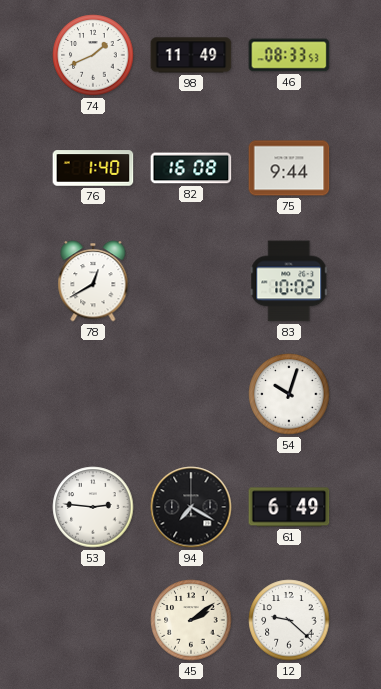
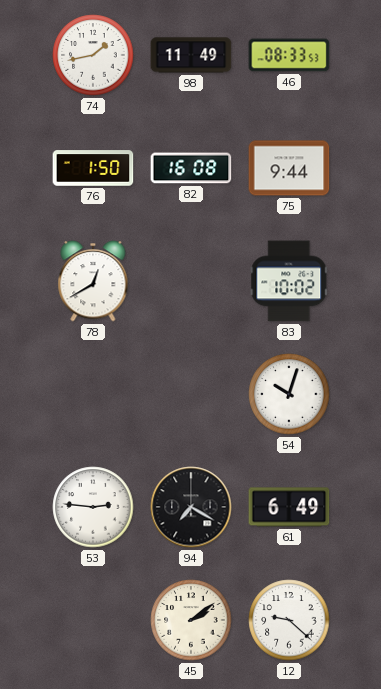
74: 1:41 -> 1:43 (93, 55)
76: 1:40 -> 1:50 (93, 168)
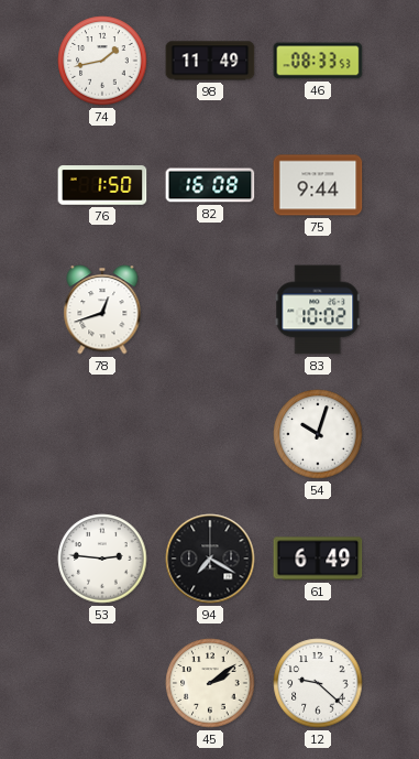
78: 12:40 -> 12:42 (102, 310)
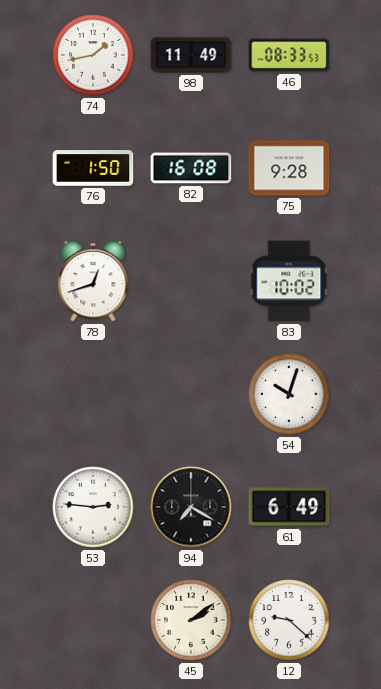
75: 9:44 -> 9:28 (289, 168)
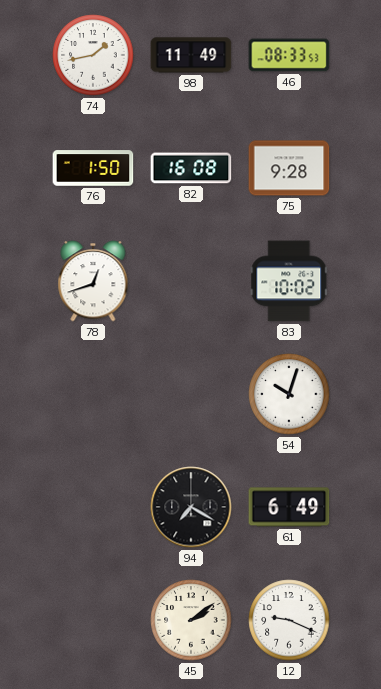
53: 2:46 -> none (93, 507)
12: 9:22 -> 9:19 (289, 620)
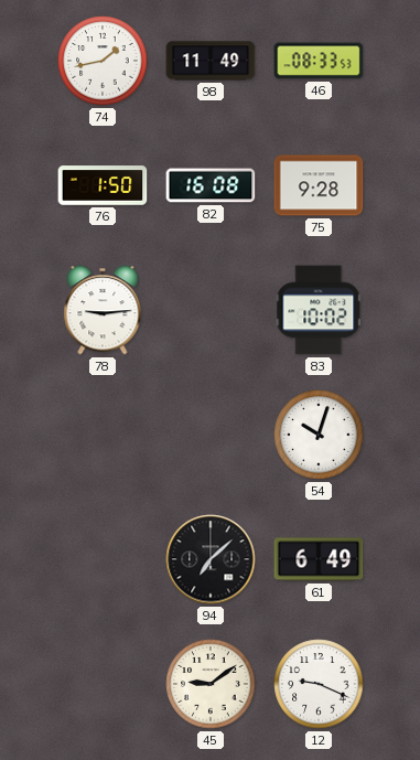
78: 12:42 -> 9:14 (103, 310)
94: 7:20 -> 7:08 (211, 559)
45: 2:09 -> 9:09 (211, 684)
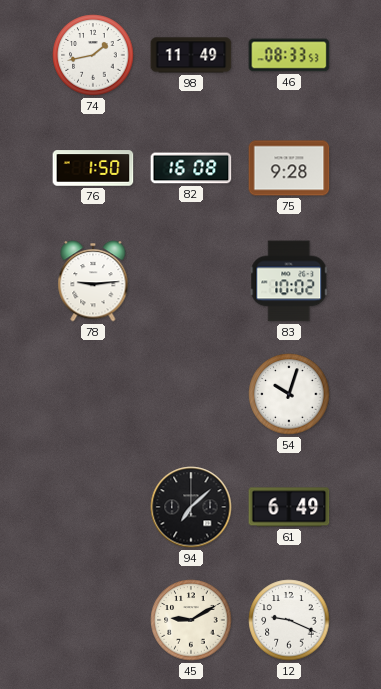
45: 9:09 -> 9:10 (191, 620)
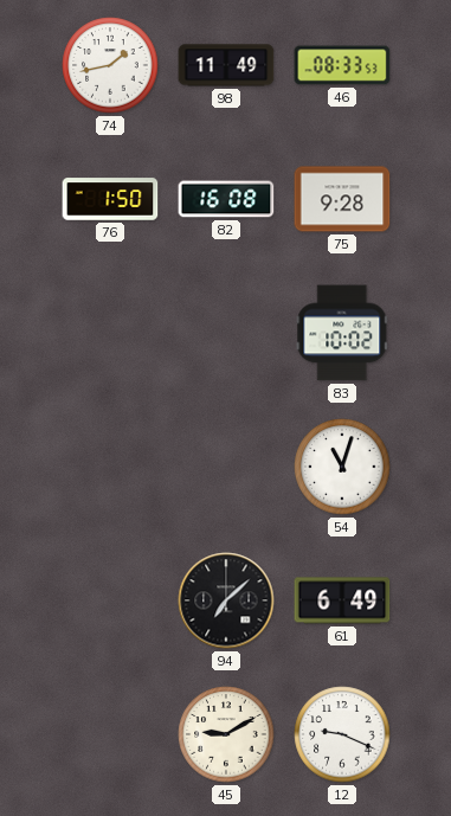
78: 9:14 -> none (93, 281)
54: 10:03 -> 11:03 (342, 467)
